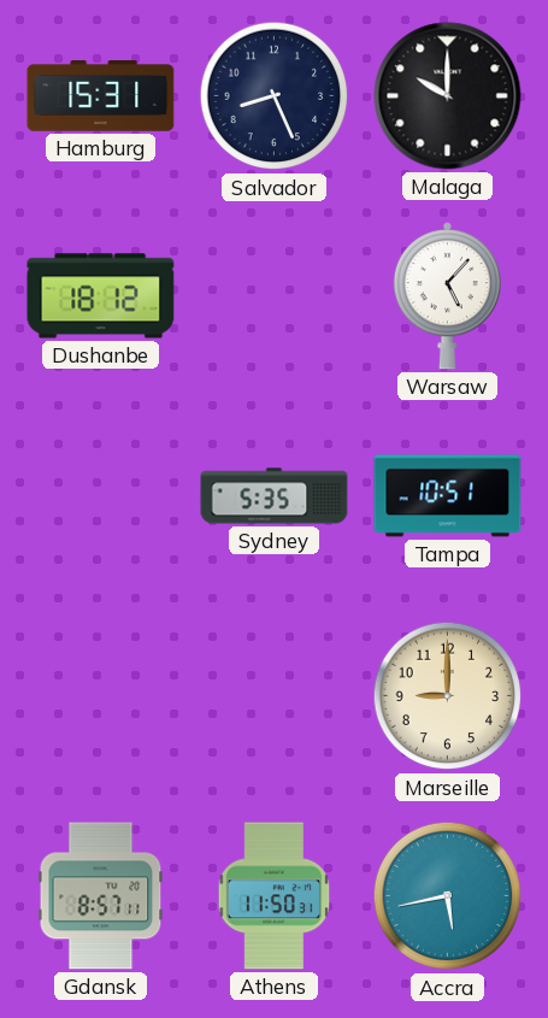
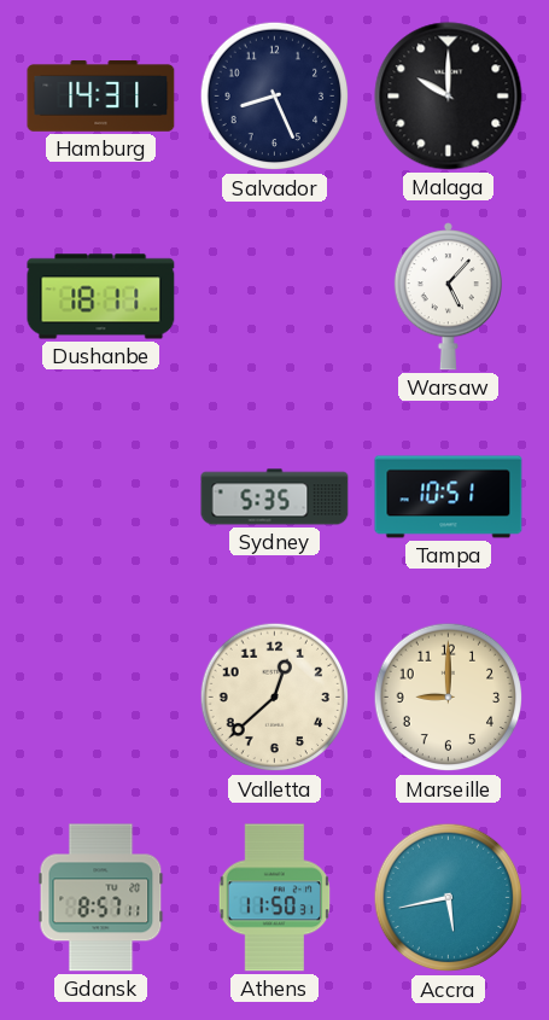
Hamburg: 15:31 -> 14:31 (101, 97)
Dushanbe: 18:12 -> 18:11 (101, 297)
Valletta: none -> 12:38 (275, 698)
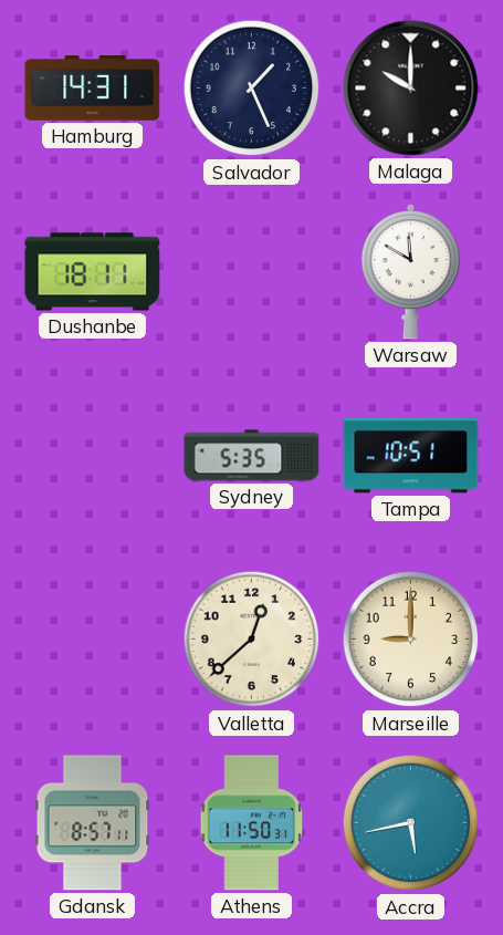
Salvador: 8:26 -> 1:26 (252, 89)
Warsaw: 5:07 -> 11:50 (410, 272)
